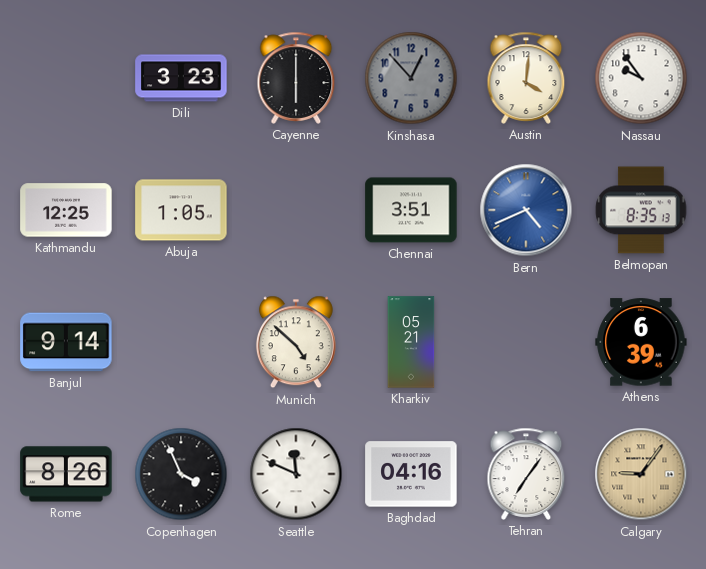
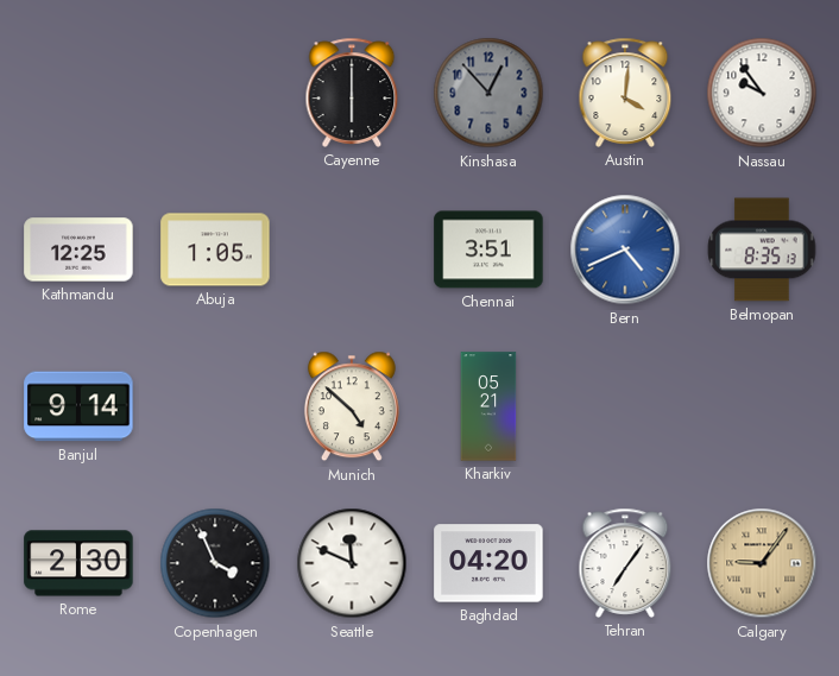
Dili: 3:23 -> none (181, 78)
Athens: 6:39 -> none (641, 342)
Rome: 8:26 -> 2:30 (78, 563)
Baghdad: 04:16 -> 04:20 (488, 563)
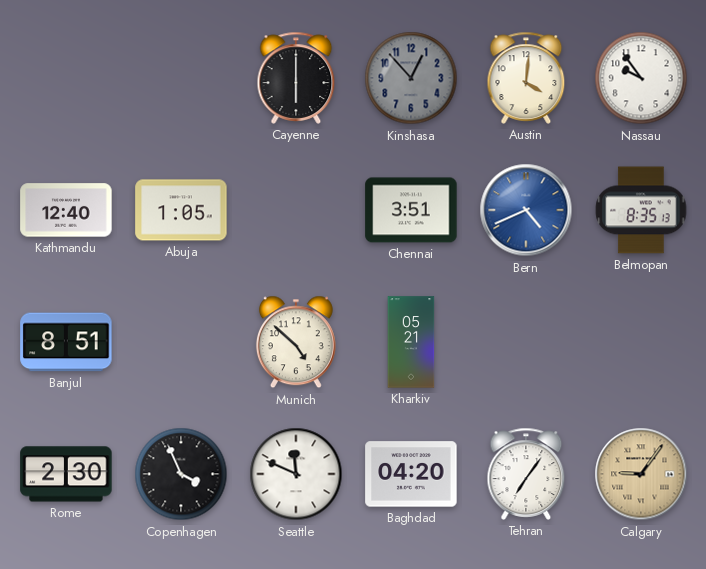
Kathmandu: 12:25 -> 12:40 (66, 210)
Banjul: 9:14 -> 8:51 (66, 342)
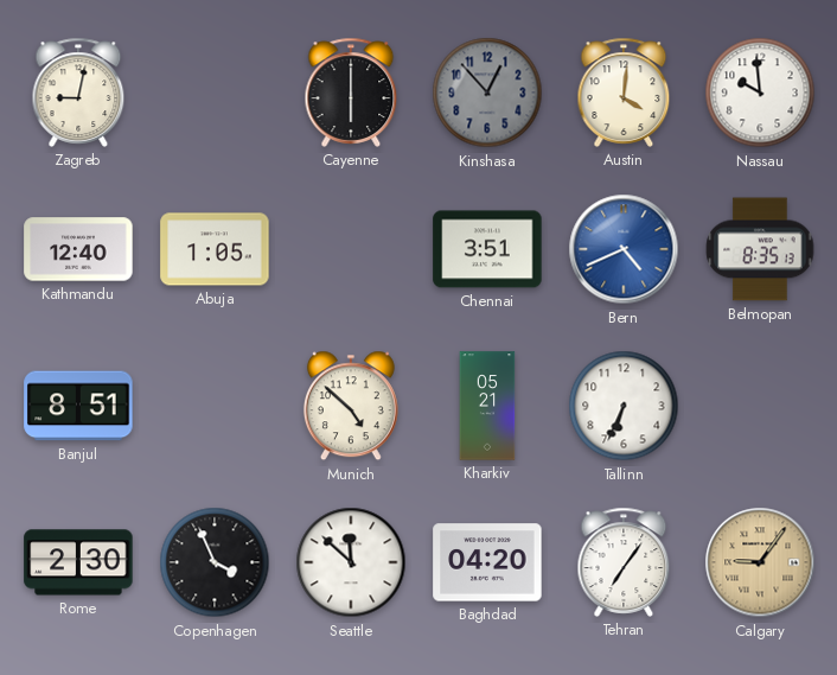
Zagreb: none -> 9:02 (78, 93)
Nassau: 9:54 -> 9:59 (760, 93)
Tallinn: none -> 6:34 (624, 406)
Seattle: 11:49 -> 11:52 (351, 562)
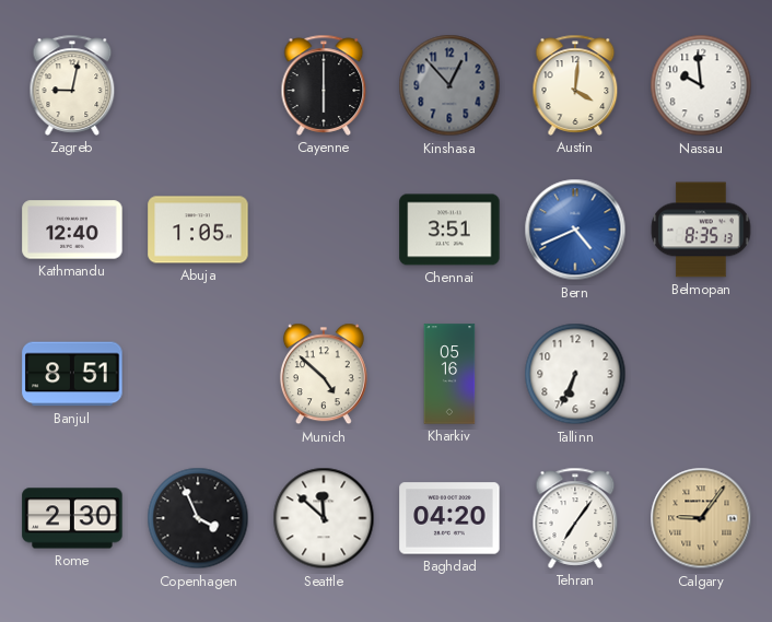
Kharkiv: 05:21 -> 05:16 (449, 374)
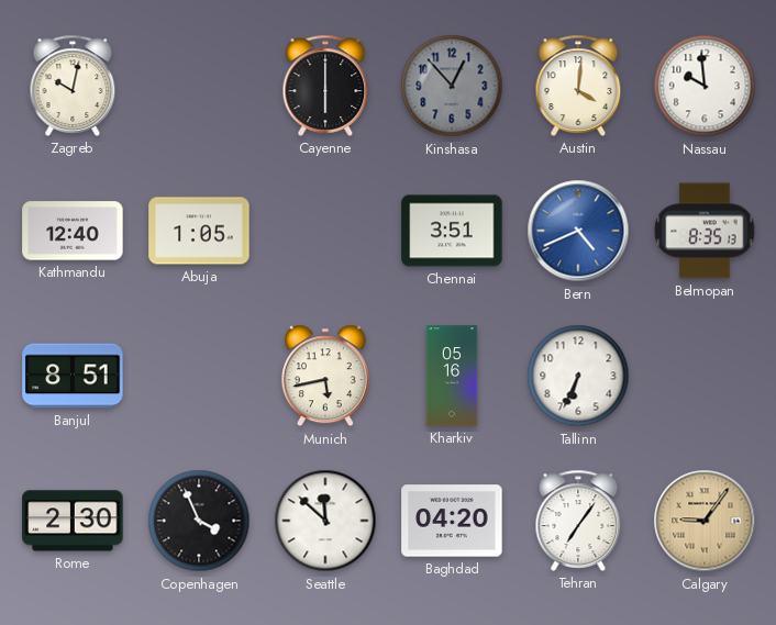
Zagreb: 9:02 -> 10:02 (73, 86)
Munich: 4:52 -> 5:43 (325, 376)
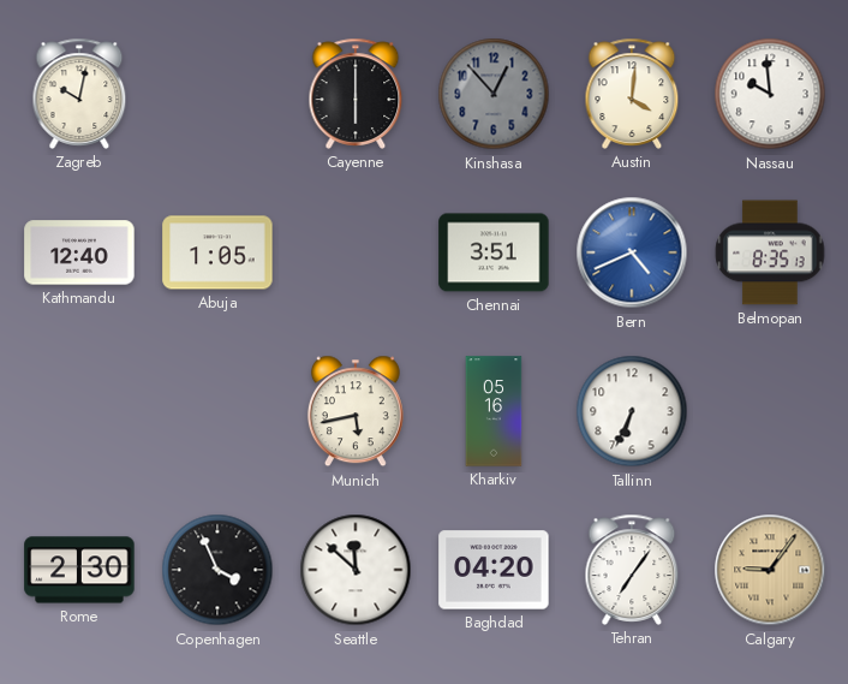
Banjul: 8:51 -> none (73, 376)
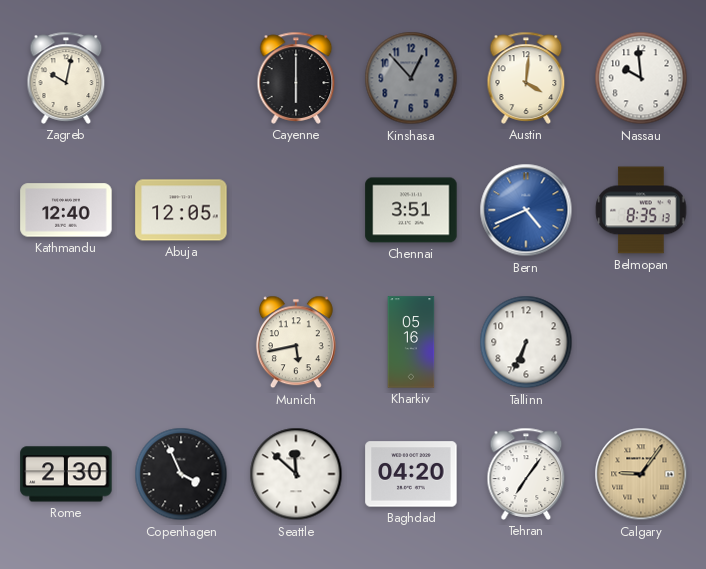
Abuja: 1:05 -> 12:05 (181, 210)
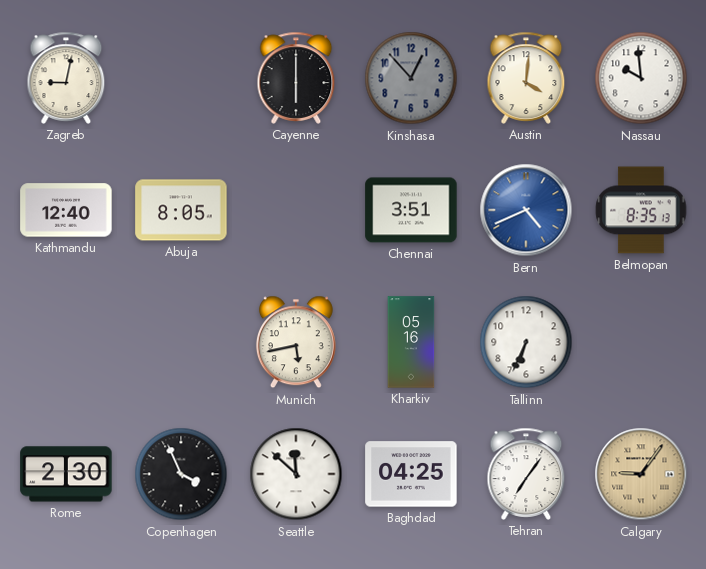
Zagreb: 10:02 -> 9:02 (66, 78)
Abuja: 12:05 -> 8:05 (181, 210)
Baghdad: 04:20 -> 04:25 (411, 474)
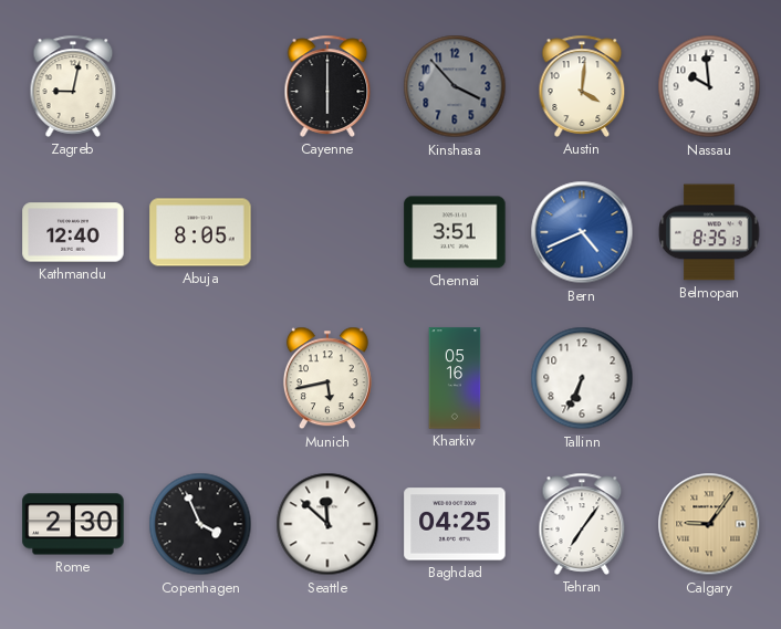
Kinshasa: 12:53 -> 3:53 (455, 86)
